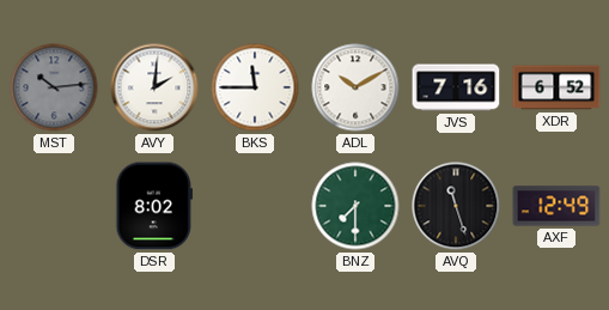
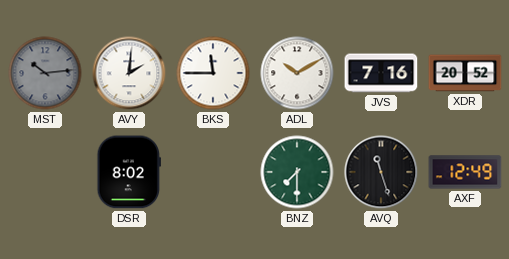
XDR: 6:52 -> 20:52 (465, 73)
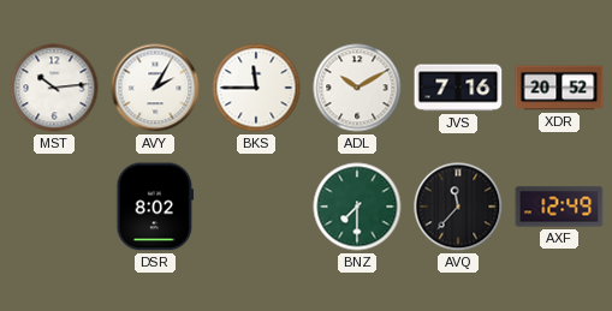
MST dial: grey -> white (54, 88)
AVY: 2:01 -> 2:05 (155, 88)
AVQ: 11:27 -> 11:37 (458, 207)
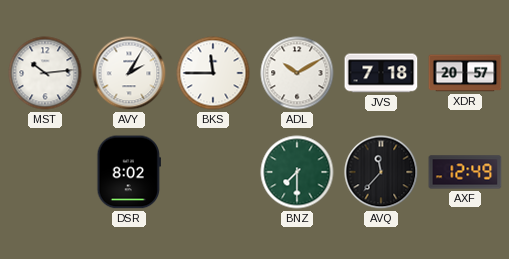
JVS: 7:16 -> 7:18 (381, 73)
XDR: 20:52 -> 20:57 (465, 73)
